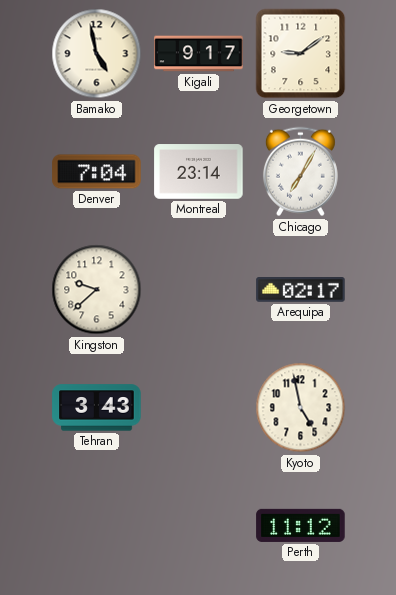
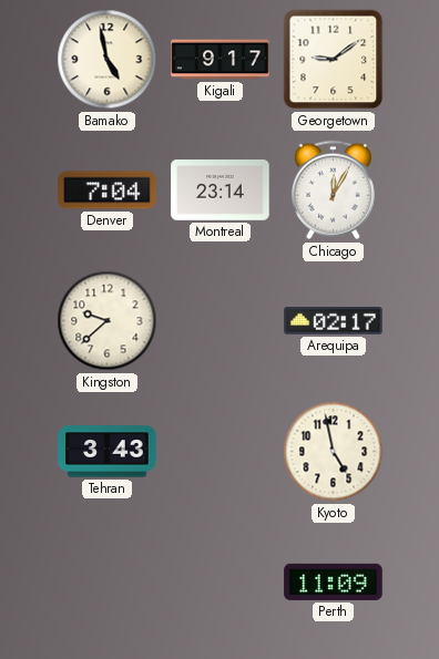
Chicago: 7:05 -> 12:05 (333, 191)
Perth: 11:12 -> 11:09 (334, 581)
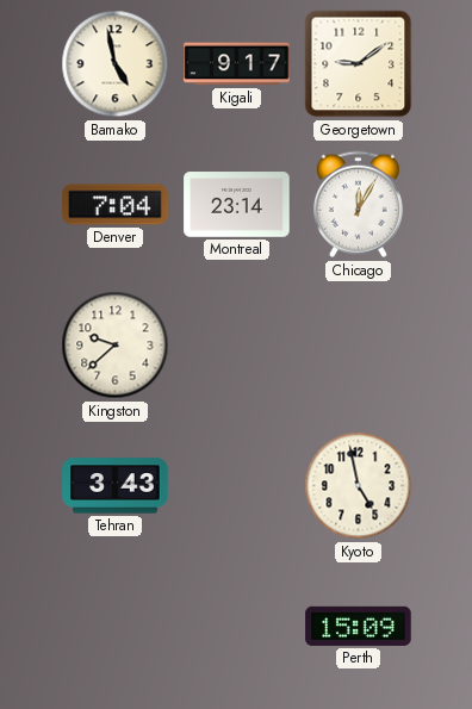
Arequipa: 02:17 -> none (334, 321)
Perth: 11:09 -> 15:09 (359, 626)
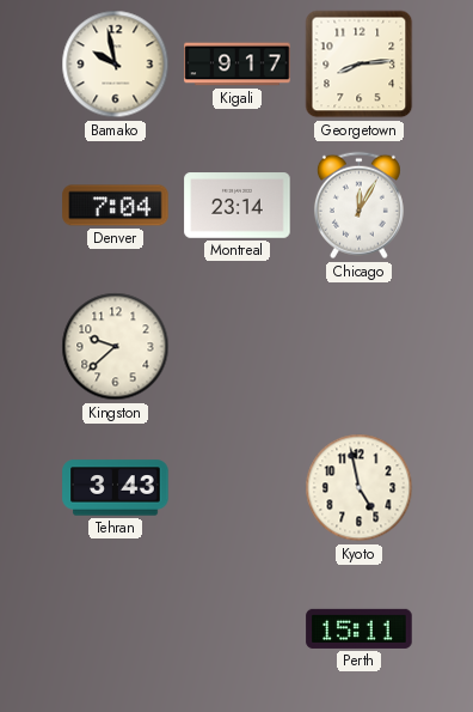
Bamako: 4:58 -> 9:58 (116, 65)
Georgetown: 9:09 -> 8:14 (360, 65)
Perth: 15:09 -> 15:11 (360, 628)
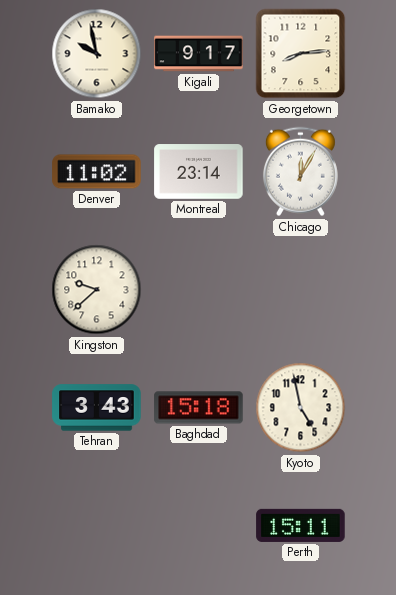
Denver: 7:04 -> 11:02 (97, 172)
Baghdad: none -> 15:18 (199, 408)
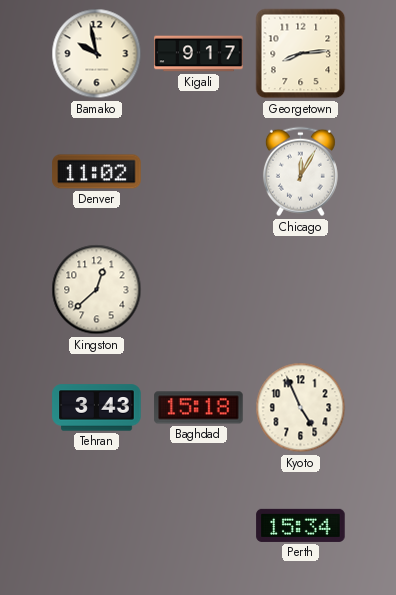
Montreal: 23:14 -> none (199, 172)
Kingston: 9:38 -> 12:38 (97, 290)
Kyoto: 4:58 -> 4:56 (301, 408)
Perth: 15:11 -> 15:34 (301, 525)
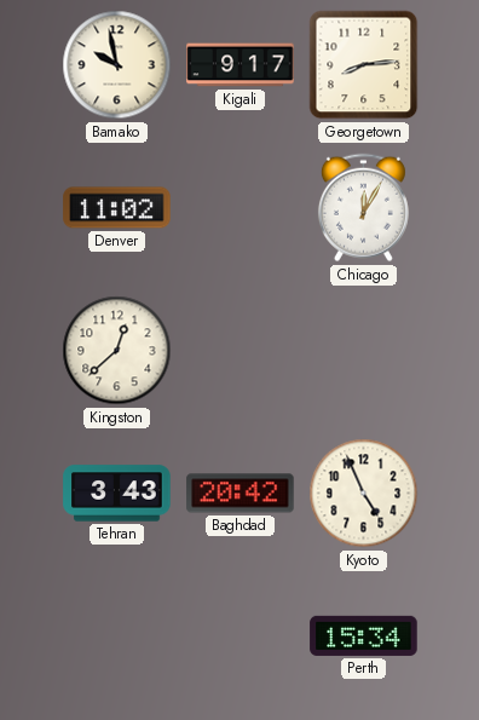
Baghdad: 15:18 -> 20:42 (241, 494)
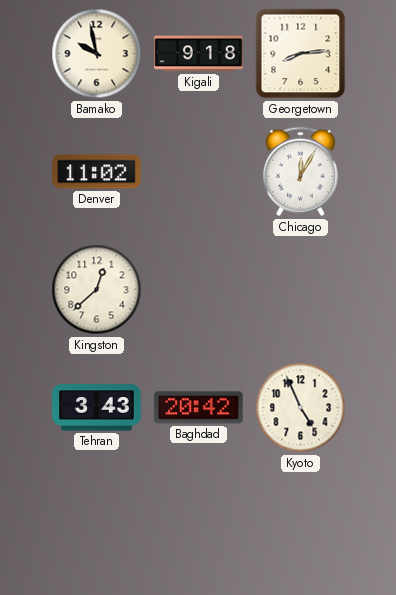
Kigali: 9:17 -> 9:18 (199, 54)
Perth: 15:34 -> none (364, 635)
